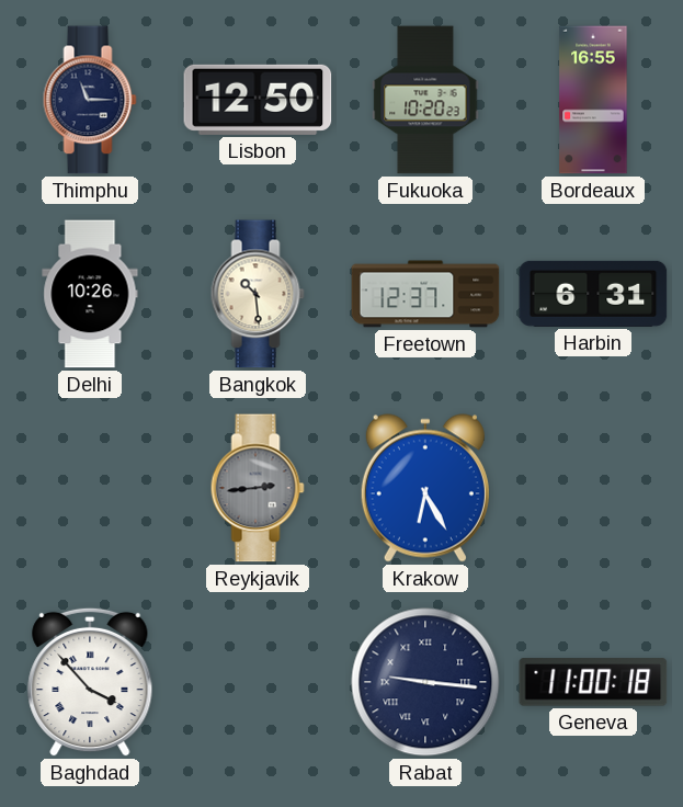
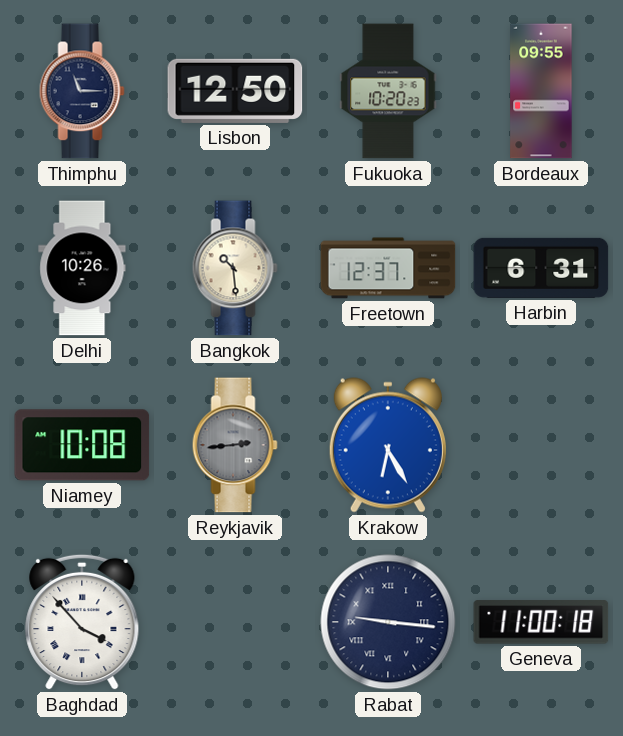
Bordeaux: 16:55 -> 09:55 (541, 91)
Niamey: none -> 10:08 (82, 445)
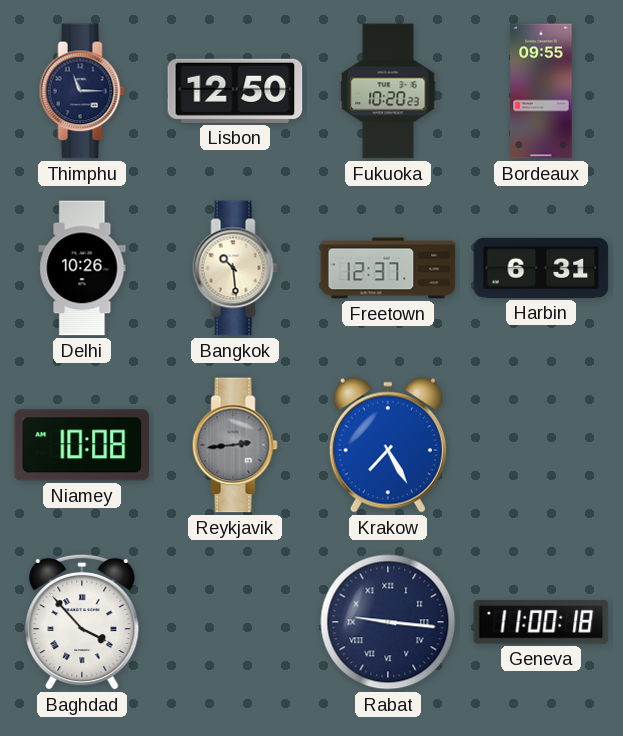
Krakow: 6:25 -> 7:25 (388, 445)
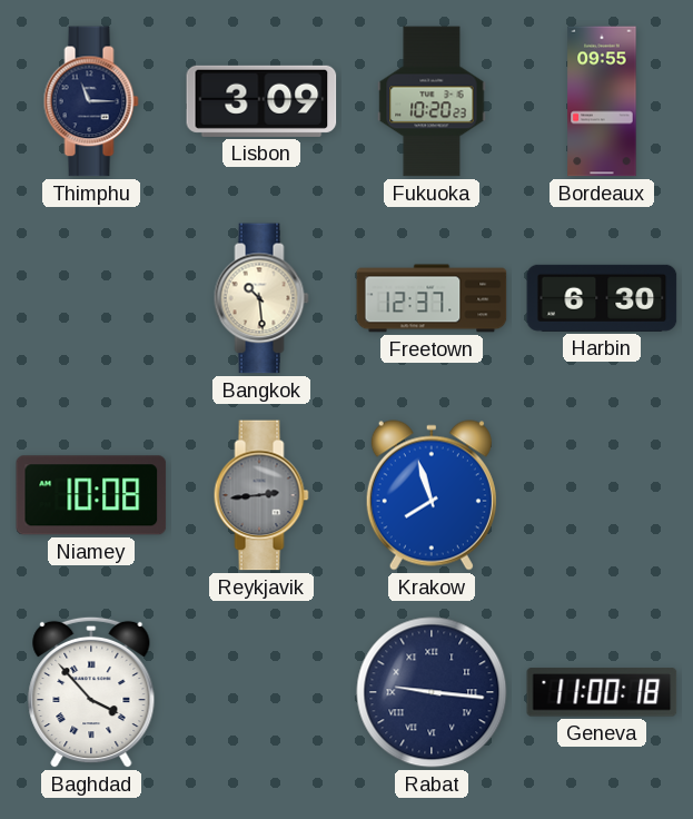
Lisbon: 12:50 -> 3:09 (261, 101)
Delhi: 10:26 -> none (82, 268)
Harbin: 6:31 -> 6:30 (602, 298)
Krakow: 7:25 -> 7:57 (432, 495)
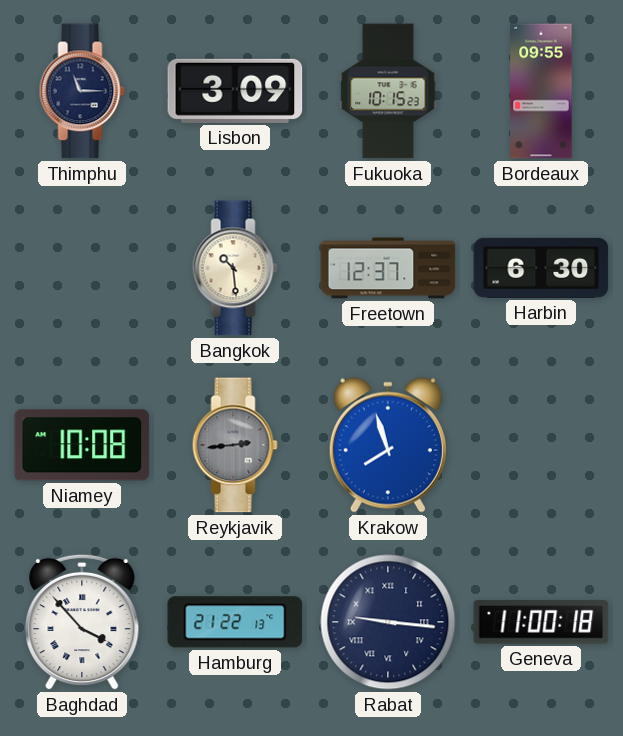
Fukuoka: 10:20 -> 10:15 (388, 91)
Hamburg: none -> 21:22 (235, 622)
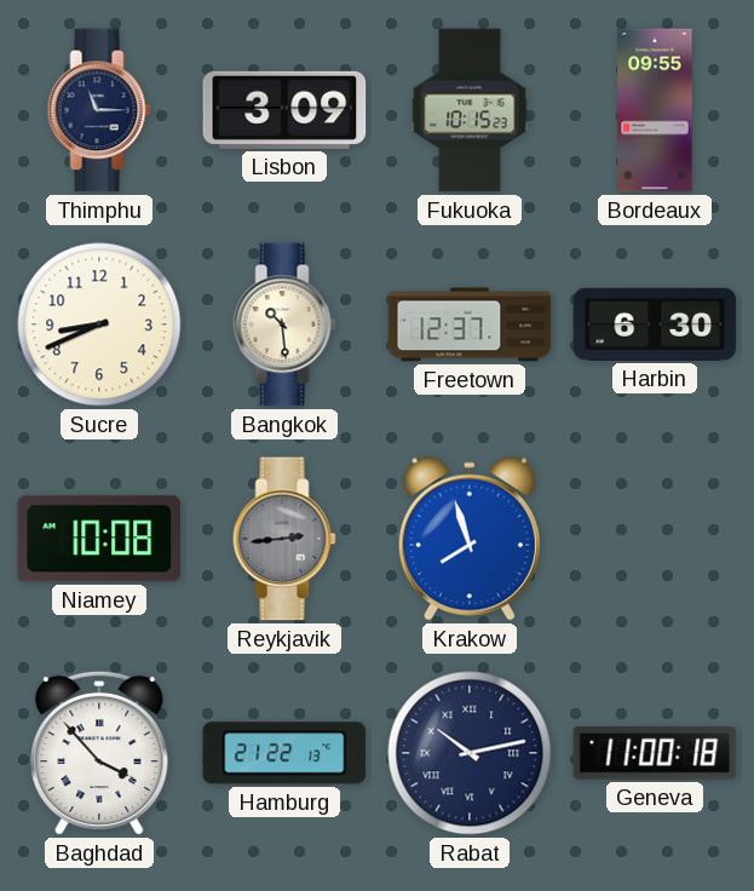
Sucre: none -> 8:41 (99, 324)
Rabat: 9:16 -> 10:13 (470, 753)
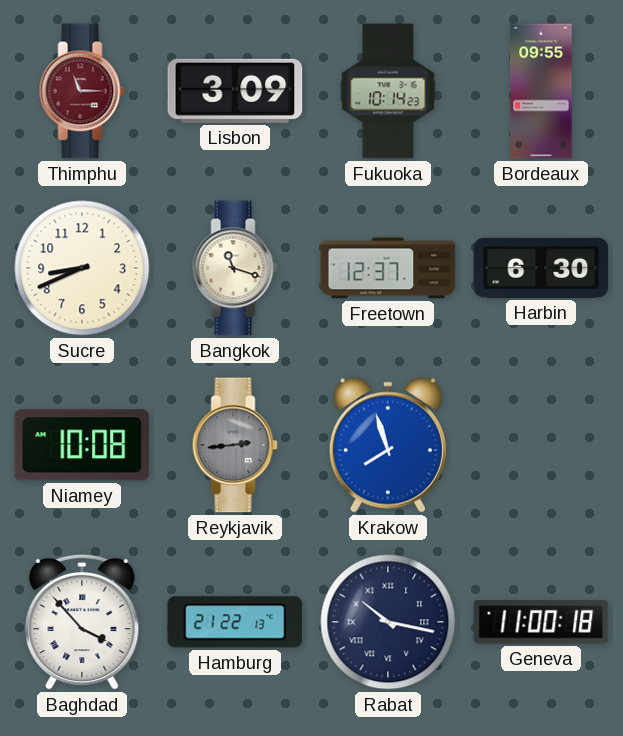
Thimphu dial: navy -> burgundy (82, 91)
Fukuoka: 10:15 -> 10:14 (388, 91)
Bangkok: 10:29 -> 11:18 (235, 268)
Rabat: 10:13 -> 10:17 (388, 622)
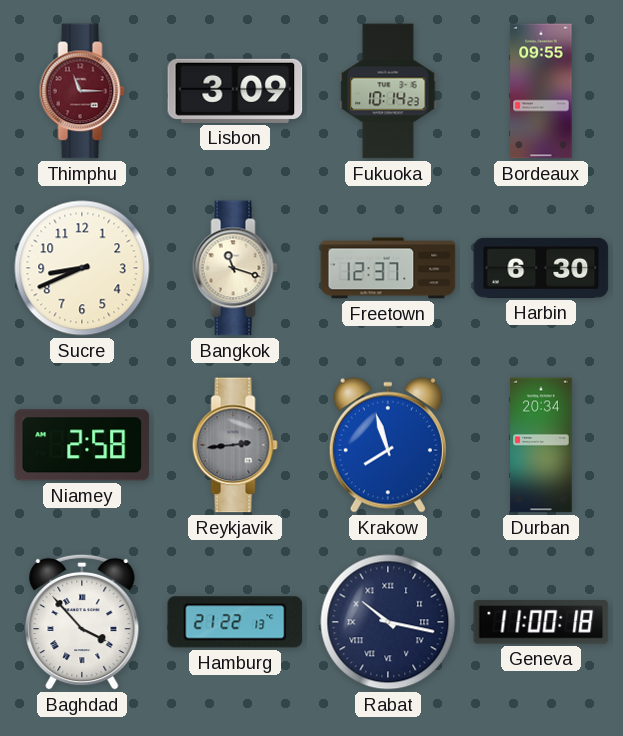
Niamey: 10:08 -> 2:58 (82, 445)
Durban: none -> 20:34 (541, 445)
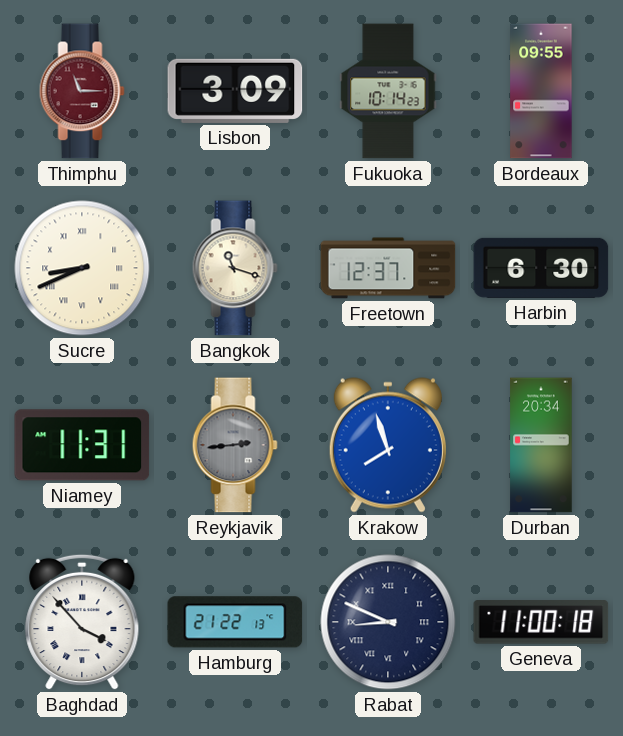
Sucre numerals: Arabic -> Roman (82, 268)
Niamey: 2:58 -> 11:31 (82, 445)
Rabat: 10:17 -> 8:49 (388, 622)
